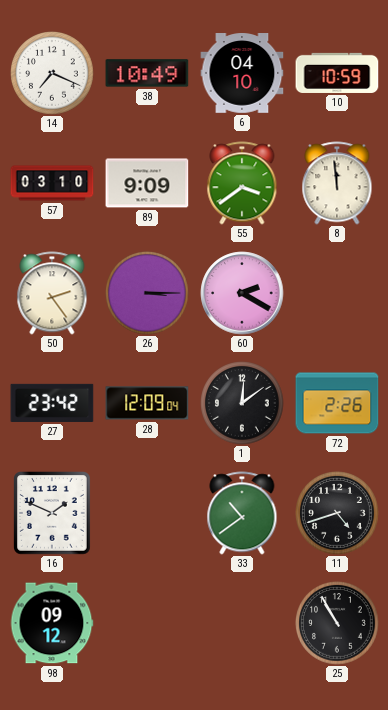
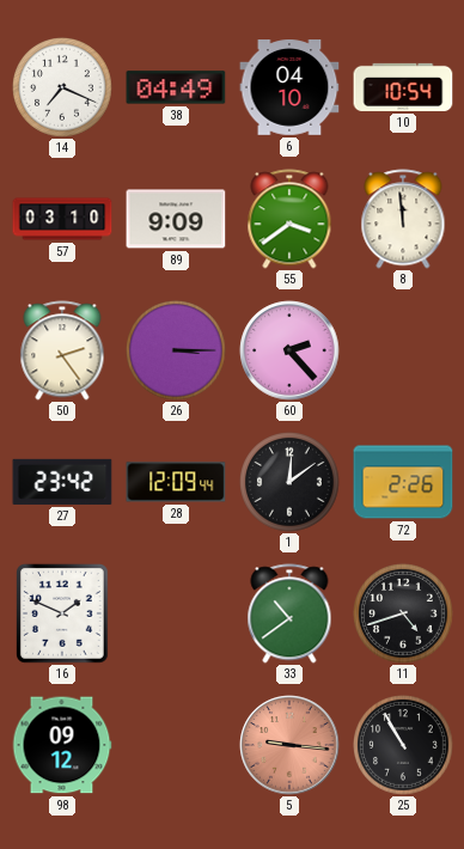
38: 10:49 -> 04:49 (176, 87)
10: 10:59 -> 10:54 (403, 87)
60: 2:20 -> 2:23 (289, 350)
28: 12:09:04 -> 12:09:44 (176, 482)
5: none -> 9:16 (289, 745)
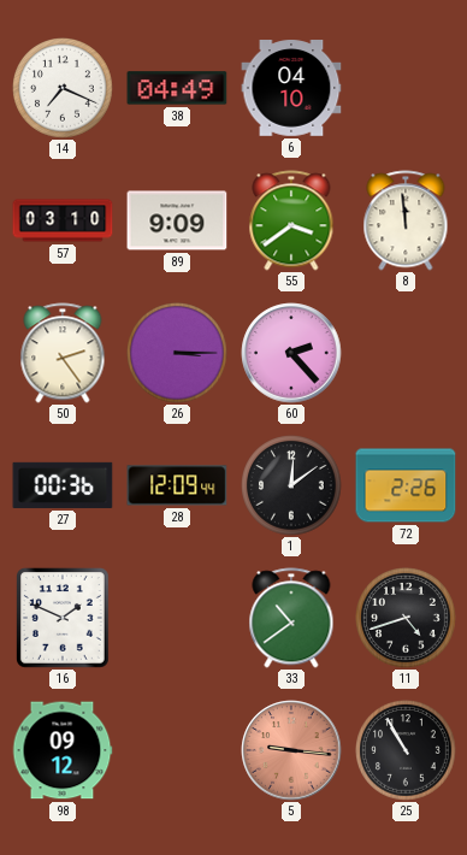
10: 10:54 -> none (403, 87)
27: 23:42 -> 00:36 (63, 485)
